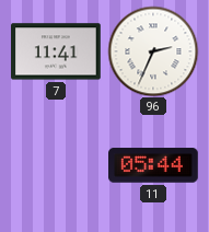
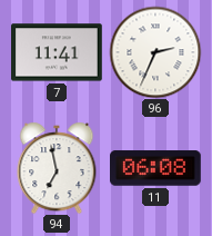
94: none -> 6:58 (57, 168)
11: 05:44 -> 06:08 (157, 168)
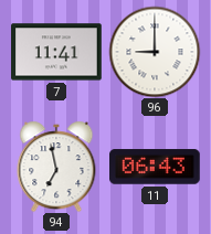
96: 2:34 -> 9:00 (155, 52)
11: 06:08 -> 06:43 (156, 167)
